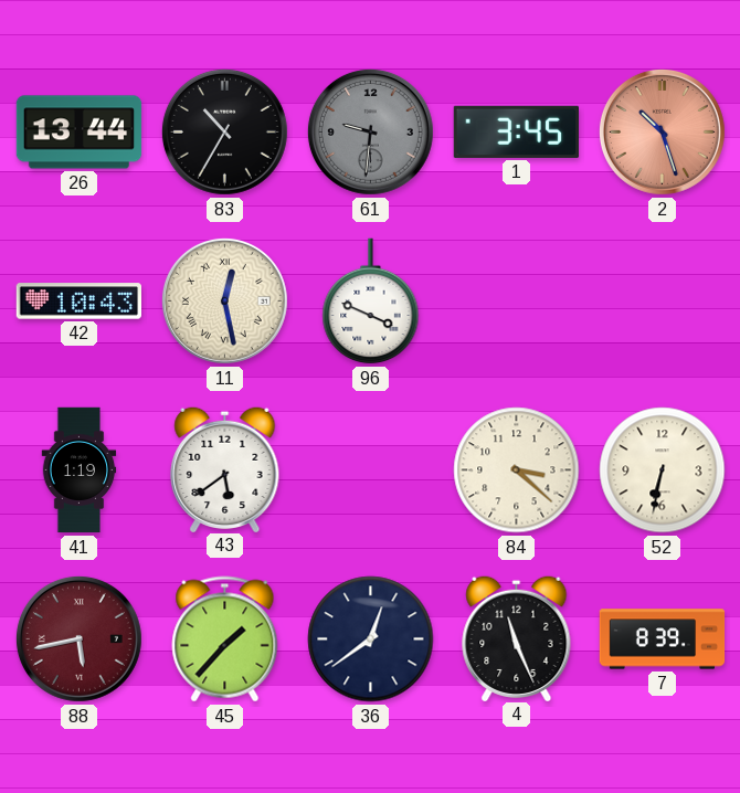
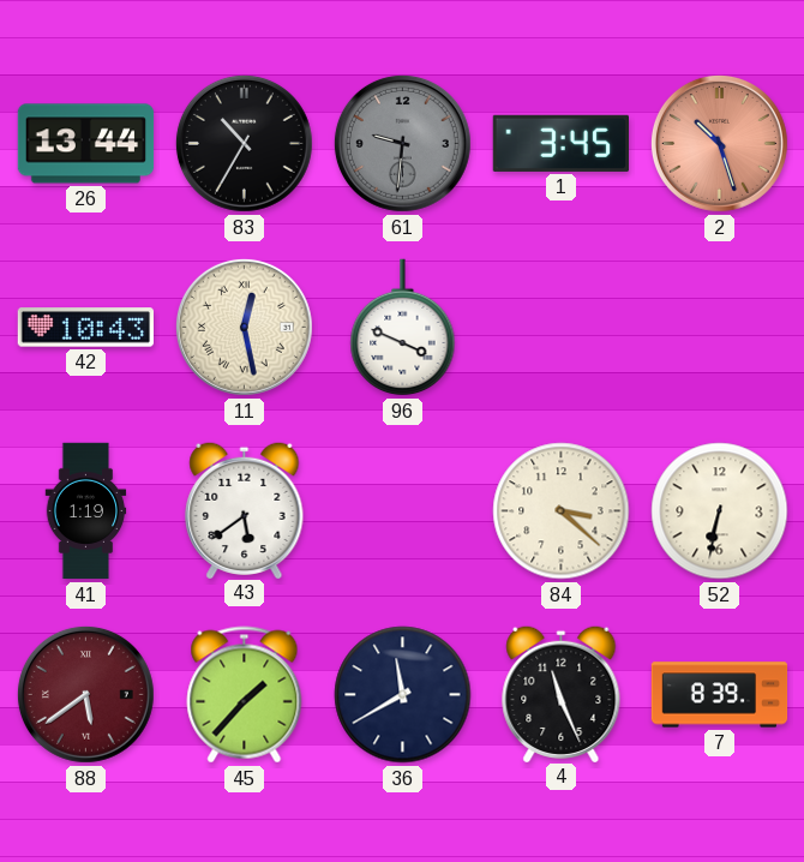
88: 5:43 -> 5:39 (85, 694)
36: 12:39 -> 11:40 (403, 695)
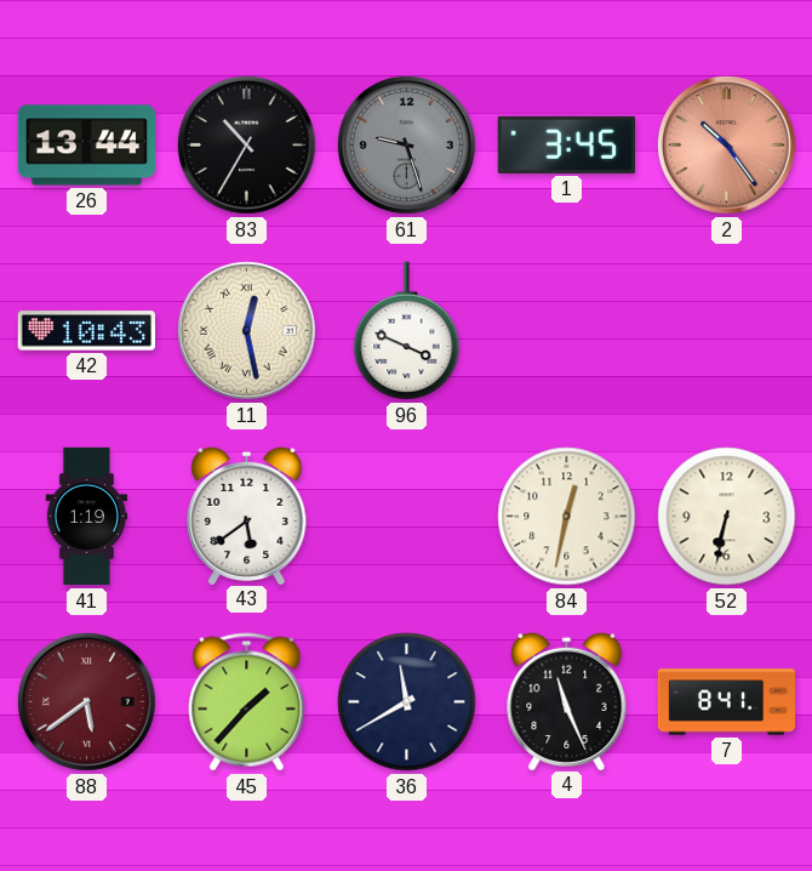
61: 9:31 -> 9:27 (406, 144)
2: 10:27 -> 10:24 (726, 144)
84: 3:22 -> 12:32 (567, 517)
7: 8:39 -> 8:41 (727, 702)
